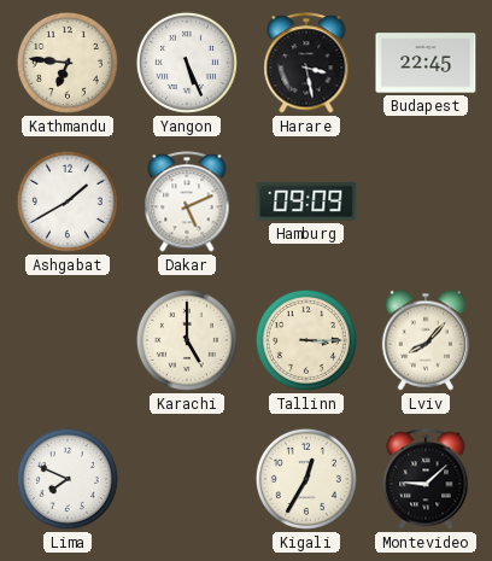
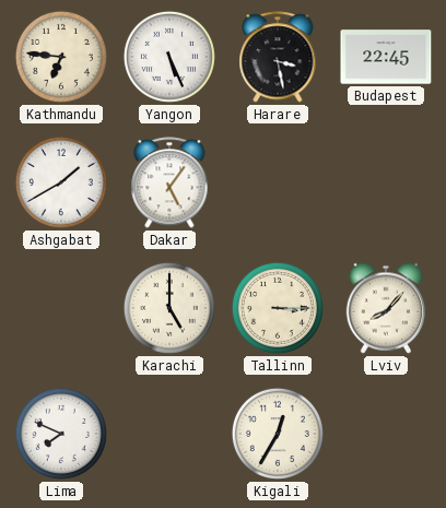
Dakar: 5:11 -> 5:06 (169, 182)
Hamburg: 09:09 -> none (306, 201)
Montevideo: 9:08 -> none (426, 479)
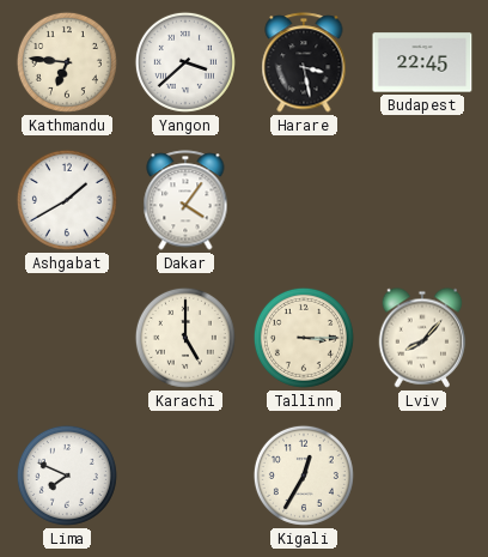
Yangon: 5:26 -> 3:38 (185, 62)
Dakar: 5:06 -> 4:06 (185, 200)
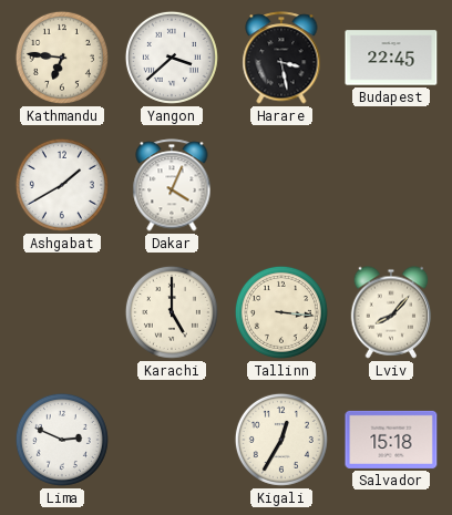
Dakar: 4:06 -> 4:04 (172, 185)
Tallinn: 3:15 -> 3:16 (281, 312)
Lima: 7:49 -> 2:49 (62, 440)
Salvador: none -> 15:18 (391, 440)
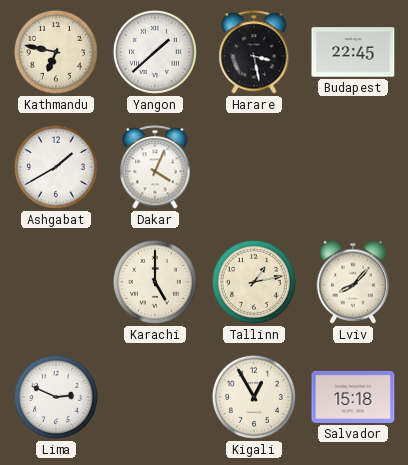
Kathmandu: 6:46 -> 6:47 (56, 52)
Yangon: 3:38 -> 1:38 (155, 52)
Tallinn: 3:16 -> 1:13 (254, 282)
Kigali: 12:35 -> 12:55 (254, 397)
